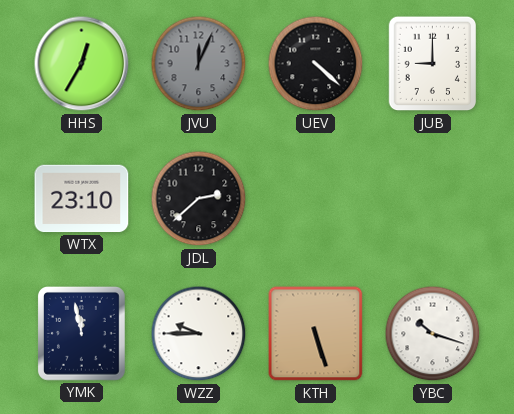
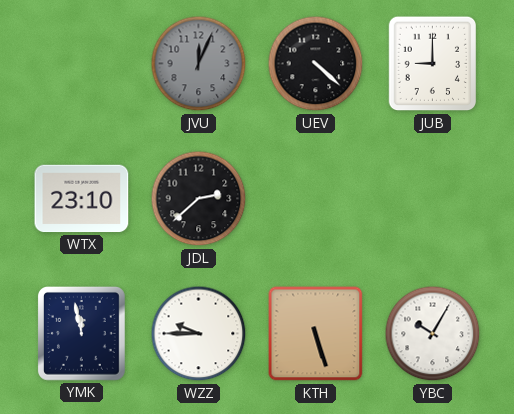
HHS: 12:35 -> none (82, 64)
YBC: 10:18 -> 10:05 (433, 334)
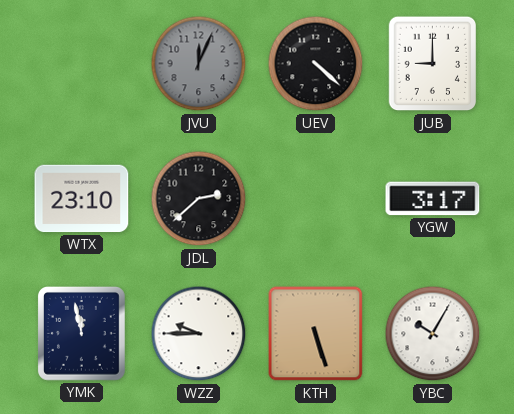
YGW: none -> 3:17 (433, 199)
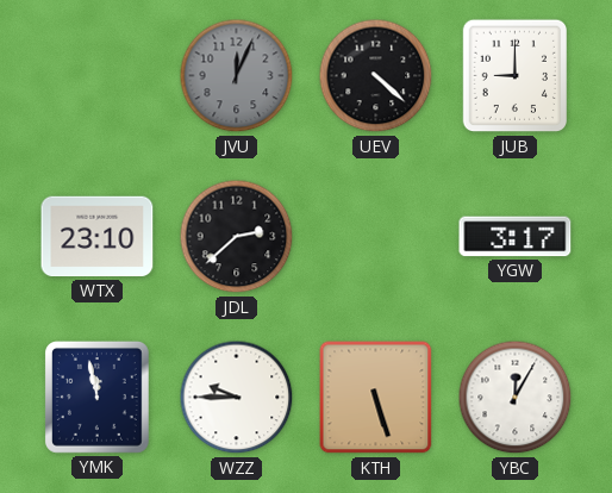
YBC: 10:05 -> 12:05 (516, 398)
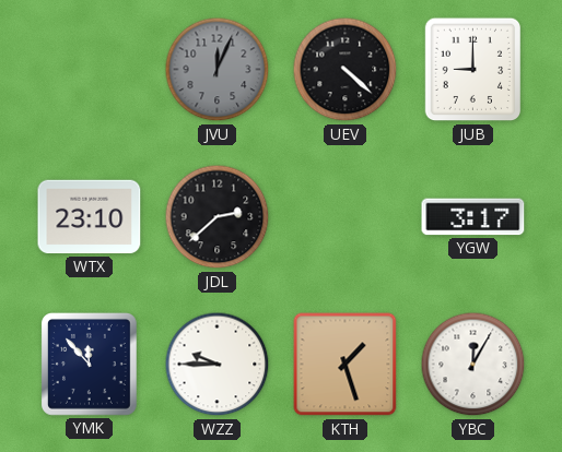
YMK: 11:58 -> 11:53 (89, 364)
KTH: 5:27 -> 1:27 (346, 365)
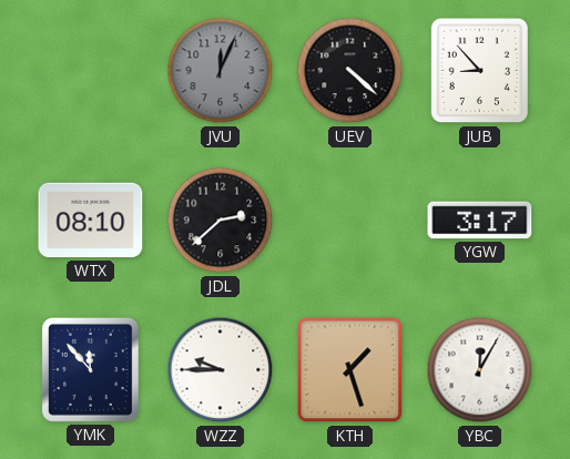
JUB: 9:00 -> 8:53 (480, 71)
WTX: 23:10 -> 08:10 (91, 221)
